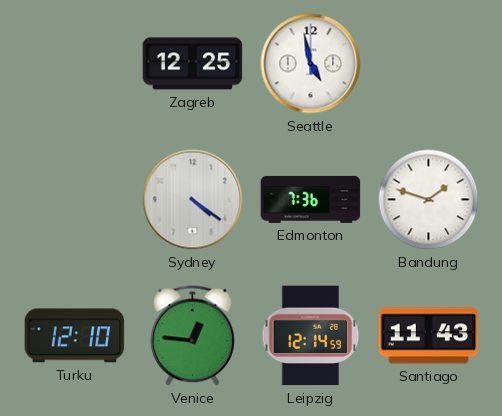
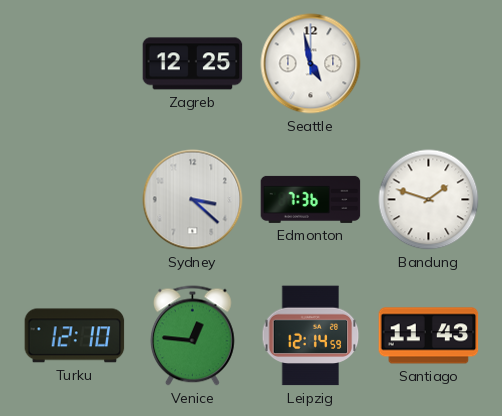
Sydney: 4:21 -> 3:22 (193, 200)
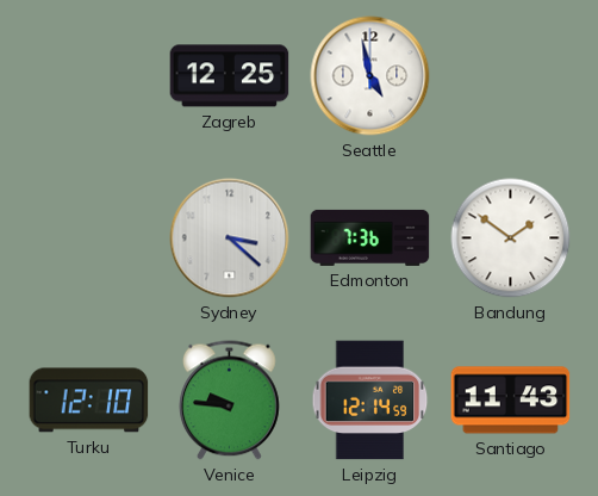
Bandung: 1:48 -> 1:51 (511, 238)
Venice: 12:46 -> 9:46 (230, 401)
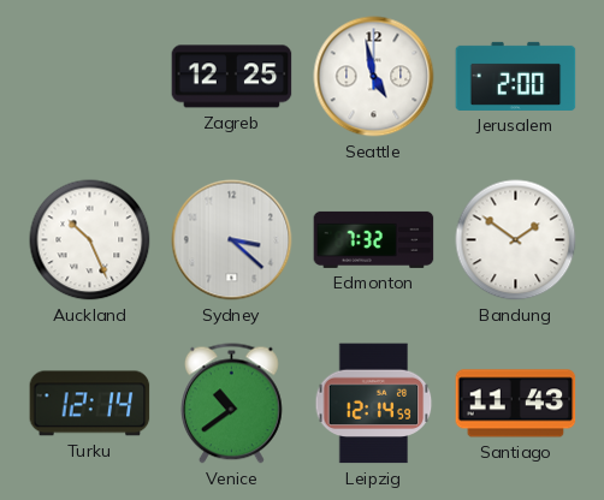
Jerusalem: none -> 2:00 (516, 76)
Auckland: none -> 10:26 (90, 240)
Edmonton: 7:36 -> 7:32 (374, 239)
Turku: 12:10 -> 12:14 (90, 404)
Venice: 9:46 -> 10:39 (232, 404)
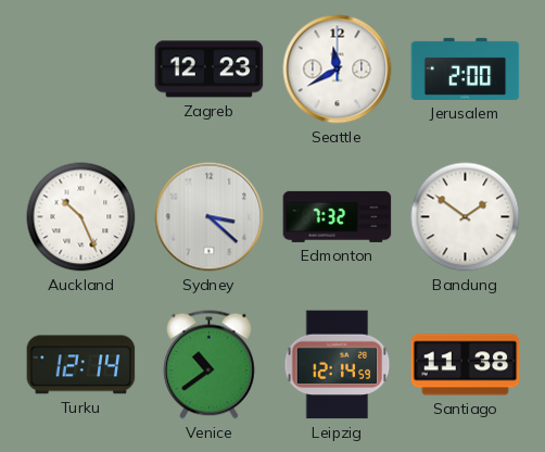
Zagreb: 12:25 -> 12:23 (210, 70)
Seattle: 4:58 -> 11:40 (338, 70)
Santiago: 11:43 -> 11:38 (466, 365)
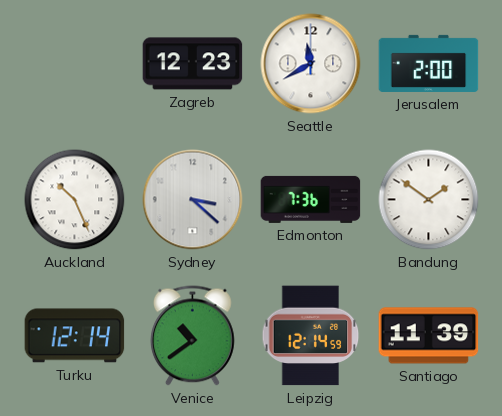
Edmonton: 7:32 -> 7:36 (311, 199)
Santiago: 11:38 -> 11:39 (429, 336)
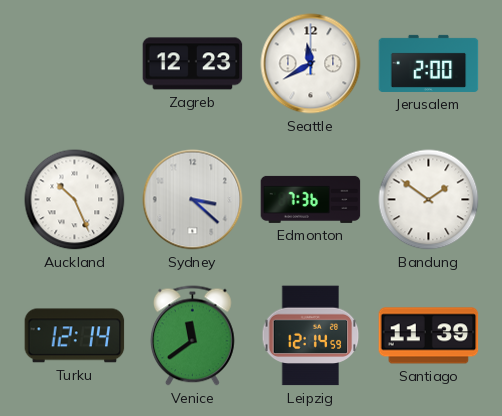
Venice: 10:39 -> 11:39 (193, 336)
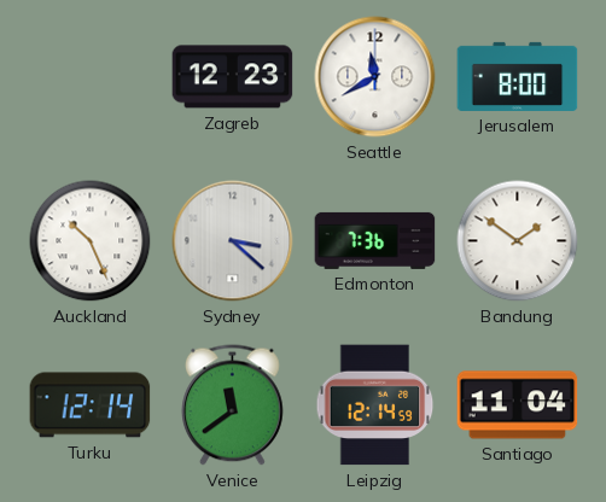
Jerusalem: 2:00 -> 8:00 (518, 76)
Santiago: 11:39 -> 11:04 (518, 405)
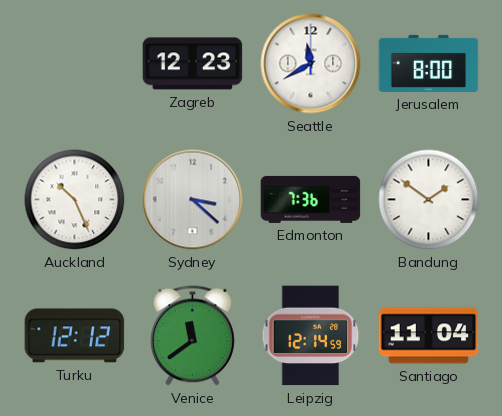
Turku: 12:14 -> 12:12 (75, 336)
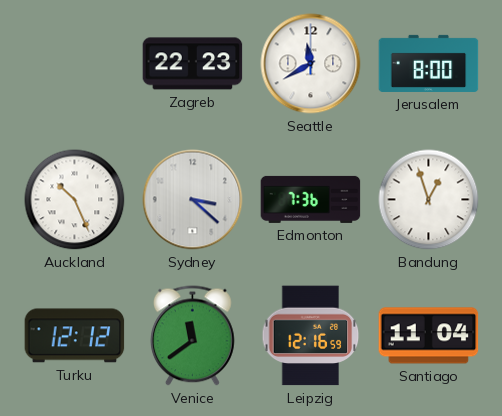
Zagreb: 12:23 -> 22:23 (193, 64)
Bandung: 1:51 -> 12:57 (429, 200)
Leipzig: 12:14 -> 12:16 (311, 336)
